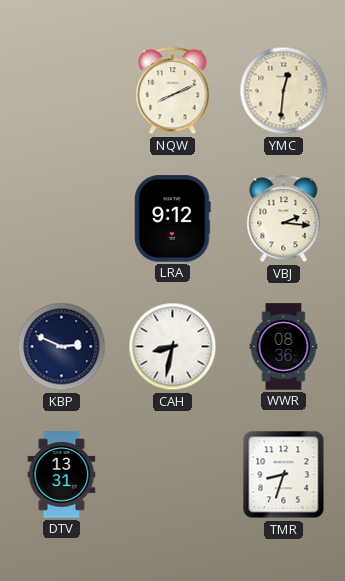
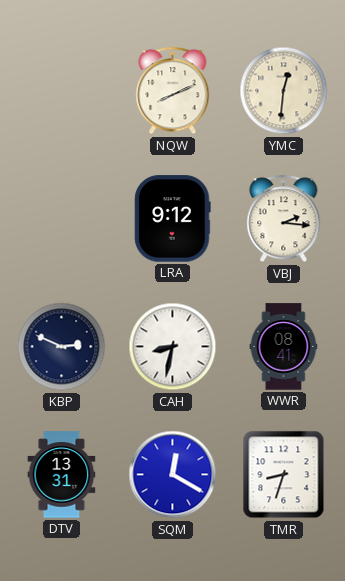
WWR: 08:36 -> 08:41 (284, 347)
SQM: none -> 12:20 (173, 475)
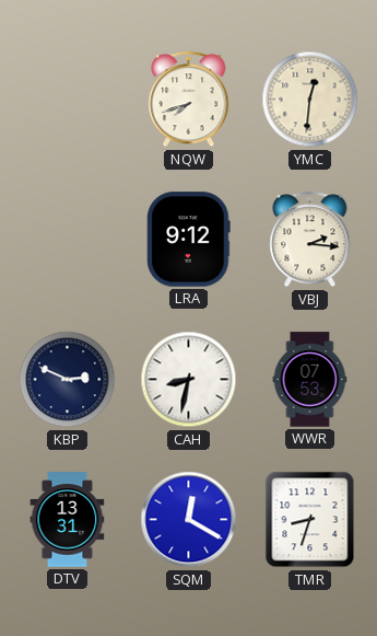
NQW: 8:11 -> 7:42 (189, 100)
WWR: 08:41 -> 07:53 (310, 380)
